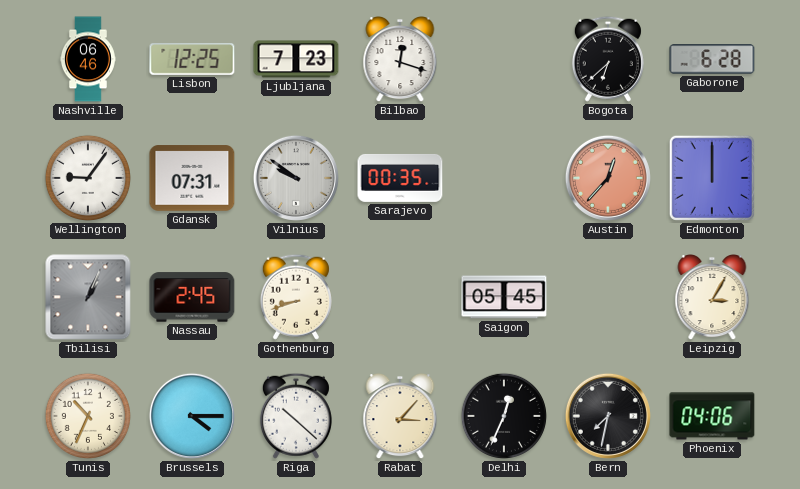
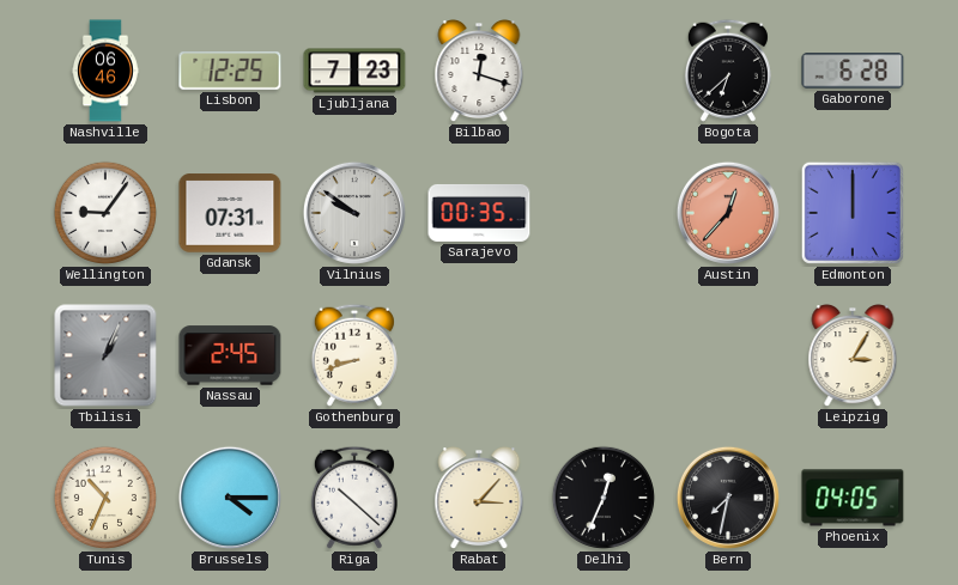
Saigon: 05:45 -> none (504, 297)
Phoenix: 04:06 -> 04:05 (853, 498)
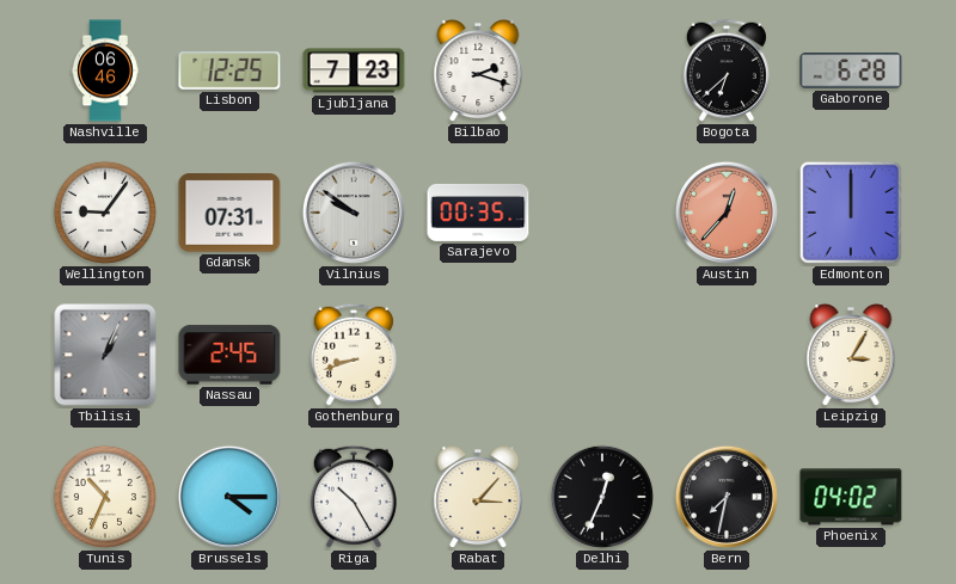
Bilbao: 12:18 -> 2:18 (478, 72)
Riga: 10:22 -> 10:25 (354, 497)
Phoenix: 04:05 -> 04:02 (851, 497)
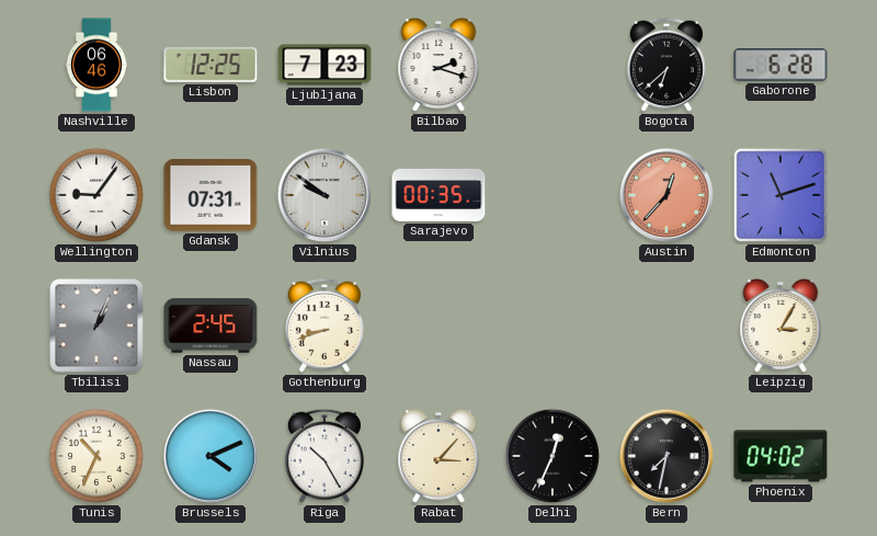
Edmonton: 12:00 -> 11:12 (781, 195)
Brussels: 4:15 -> 4:11 (210, 456)
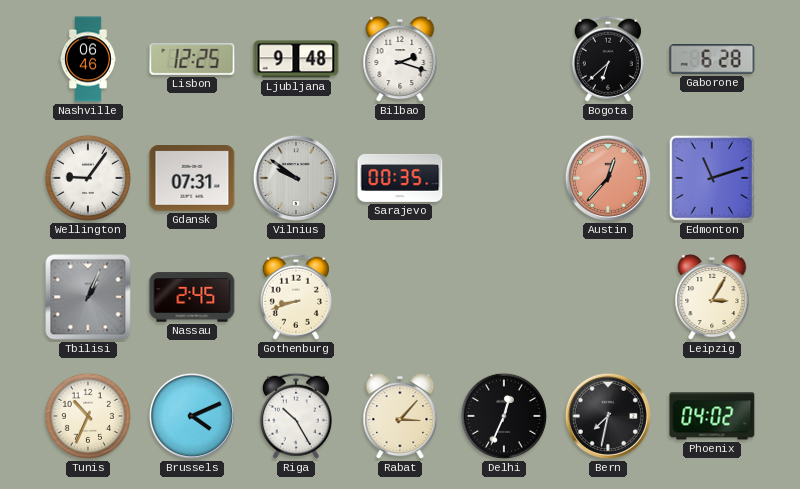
Ljubljana: 7:23 -> 9:48 (296, 59)
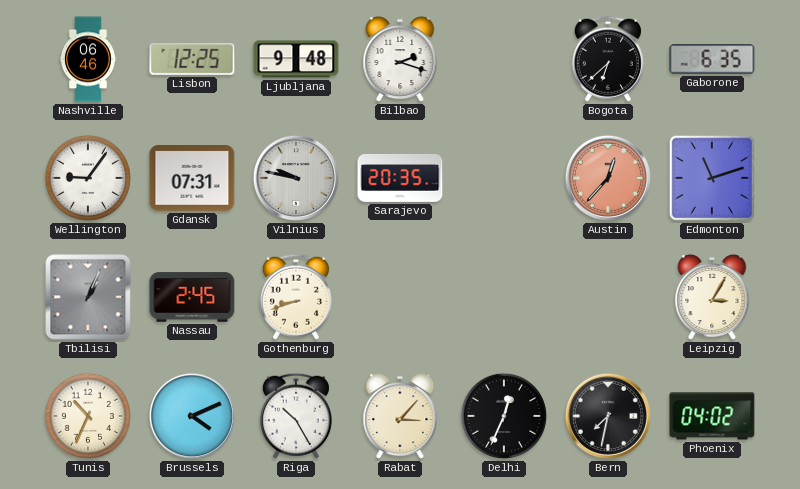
Gaborone: 6:28 -> 6:35 (712, 59)
Vilnius: 9:51 -> 9:47 (296, 178)
Sarajevo: 00:35 -> 20:35 (400, 178)
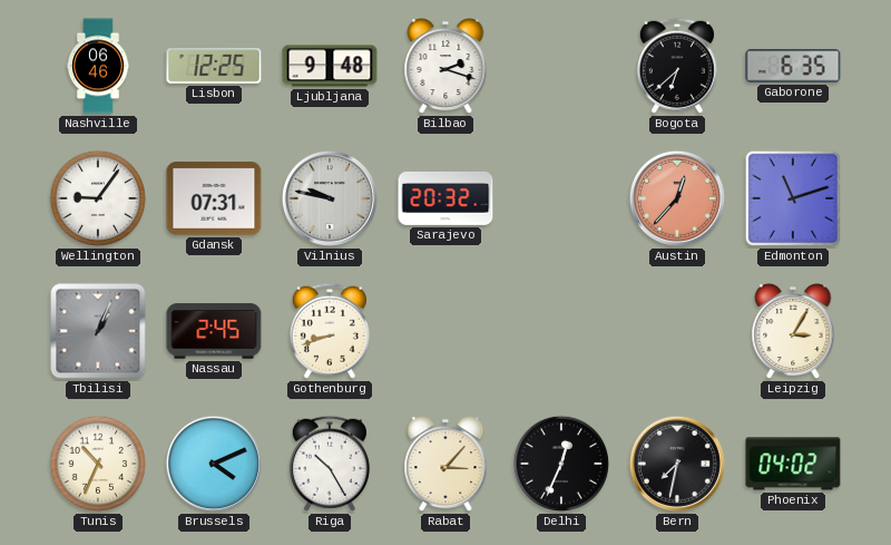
Sarajevo: 20:35 -> 20:32 (445, 198)
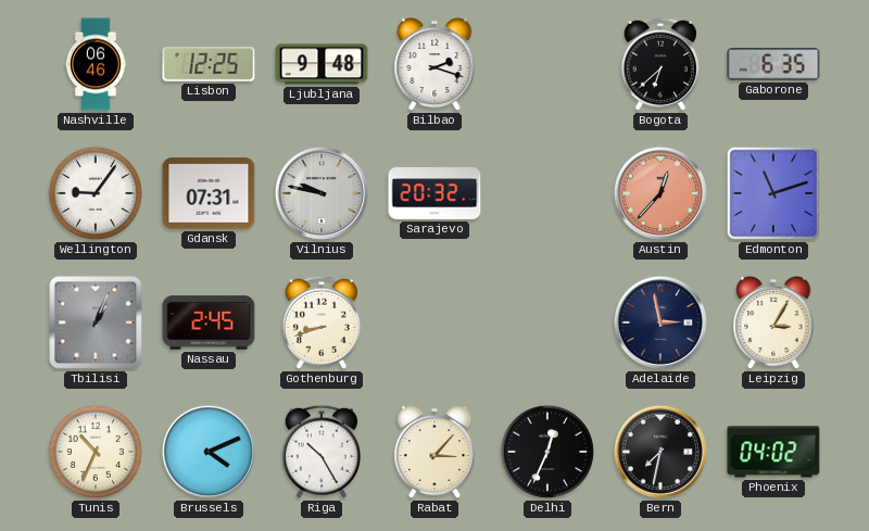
Adelaide: none -> 2:58 (660, 323)
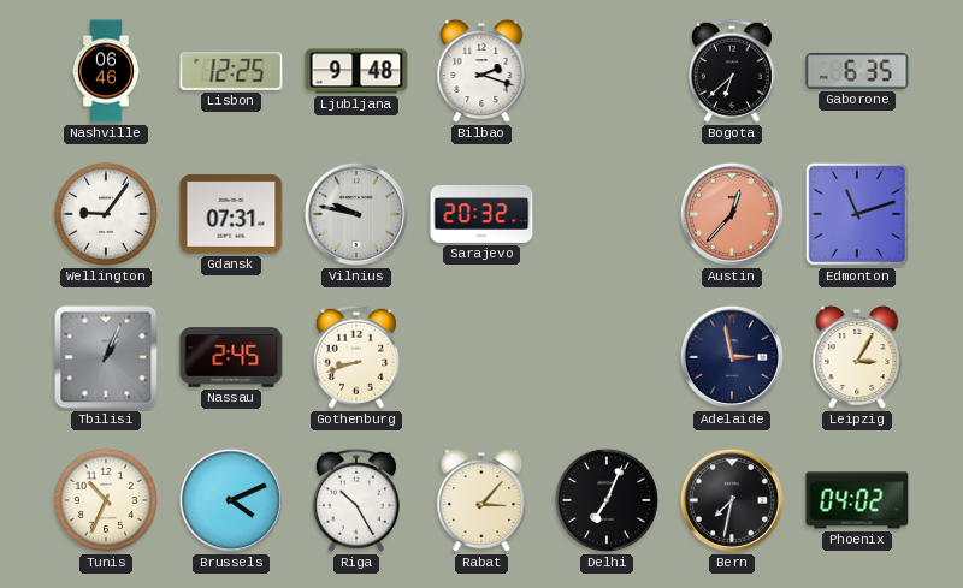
Delhi: 12:34 -> 7:04 (607, 500)
